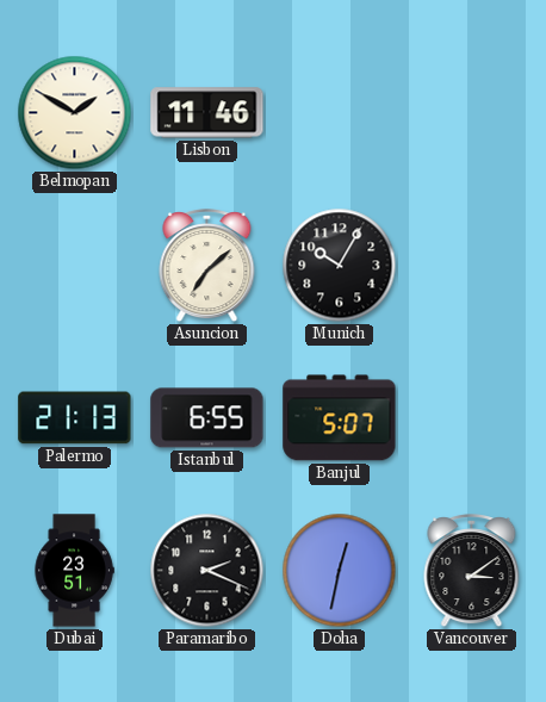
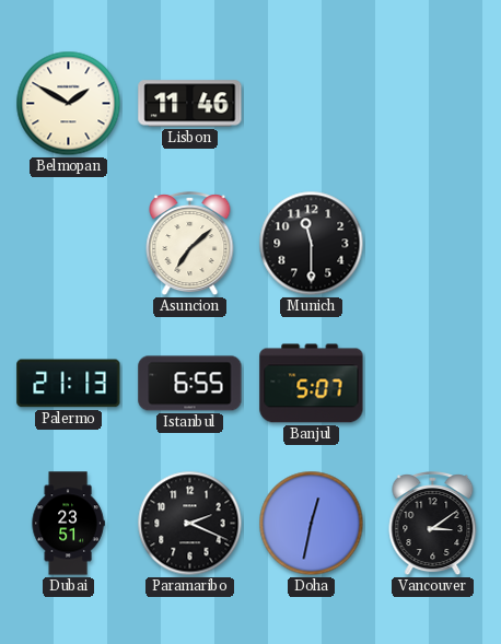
Munich: 10:05 -> 11:30 (312, 244)
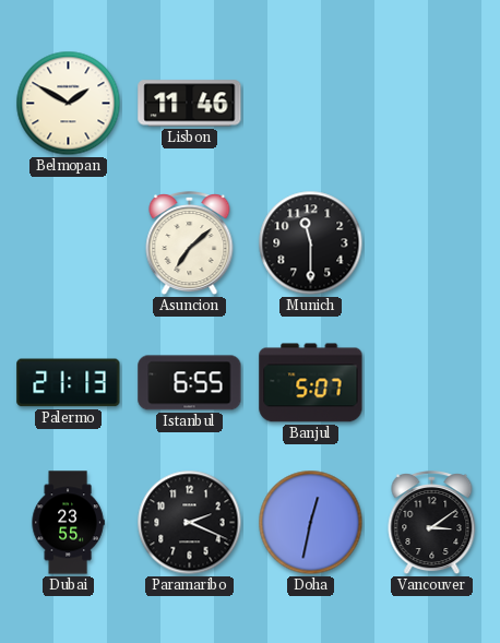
Dubai: 23:51 -> 23:55 (68, 523)
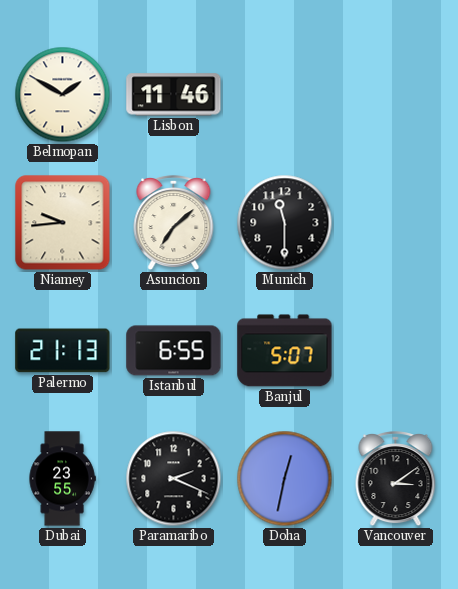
Niamey: none -> 9:44 (63, 223)
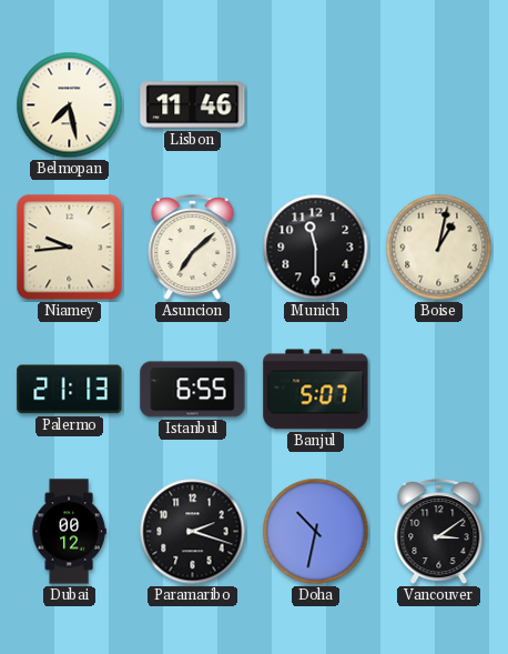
Belmopan: 1:50 -> 7:28 (70, 105)
Boise: none -> 1:02 (439, 248)
Dubai: 23:55 -> 00:12 (69, 532)
Paramaribo: 2:19 -> 2:18 (193, 532)
Doha: 12:32 -> 10:32 (316, 532)
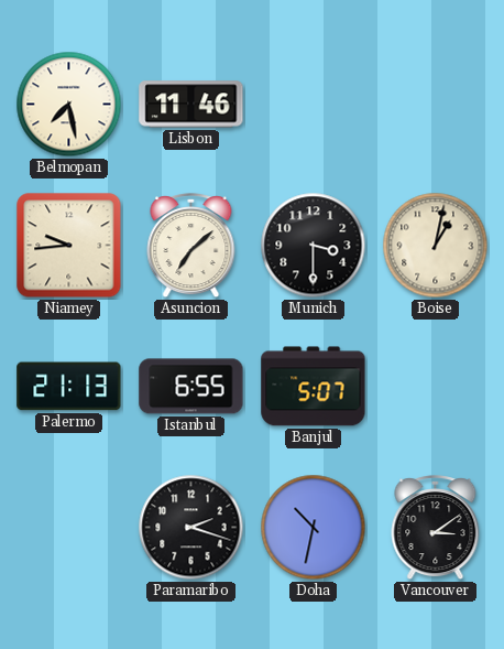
Munich: 11:30 -> 3:30 (314, 246)
Dubai: 00:12 -> none (69, 532)
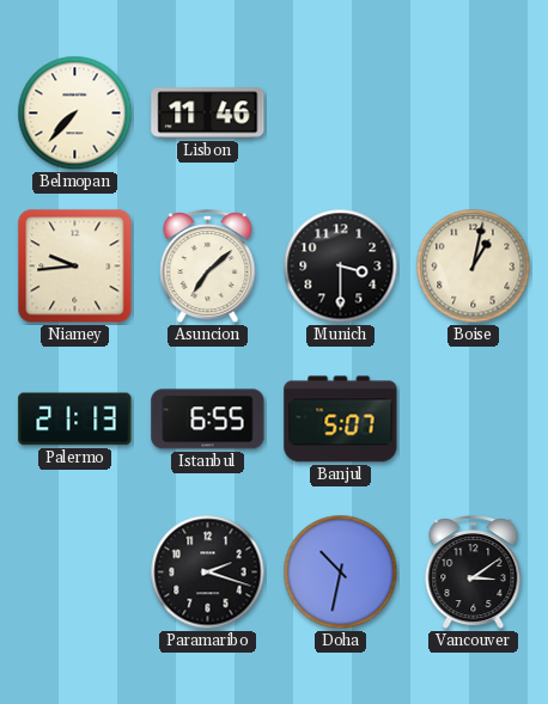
Belmopan: 7:28 -> 7:37 (75, 114)
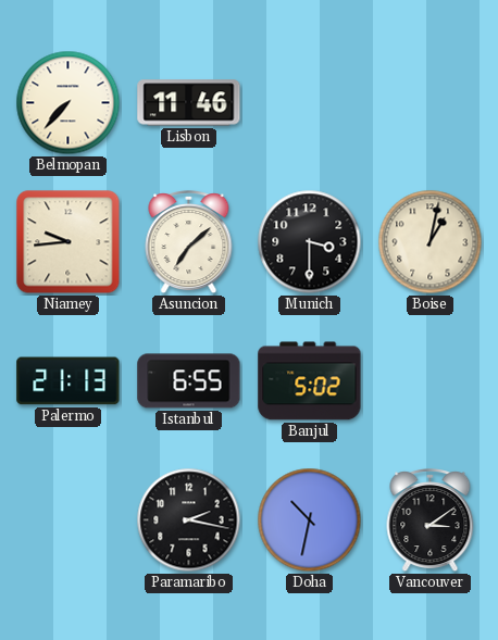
Banjul: 5:07 -> 5:02 (310, 381)
Paramaribo: 2:18 -> 2:17 (189, 520)
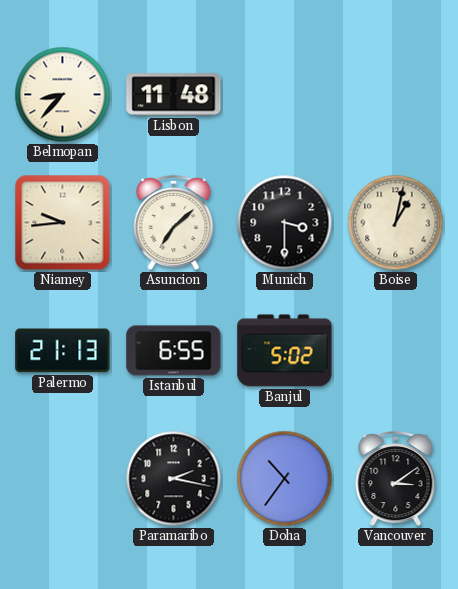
Belmopan: 7:37 -> 8:37 (63, 95)
Lisbon: 11:46 -> 11:48 (174, 95)
Doha: 10:32 -> 10:36 (285, 479)
